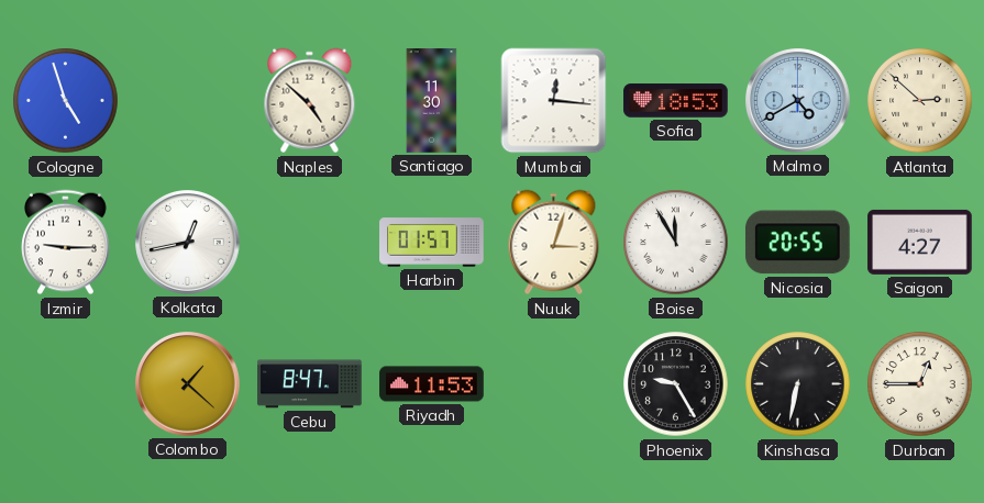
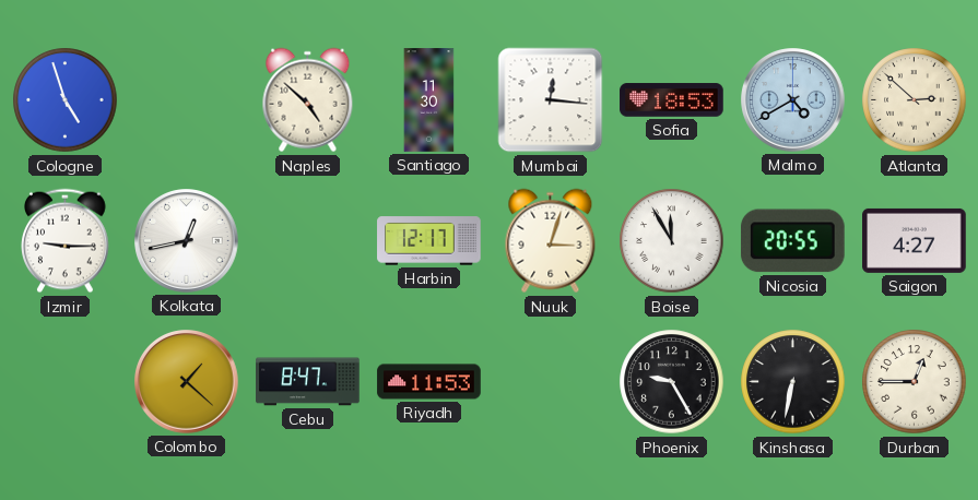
Harbin: 01:57 -> 12:17 (429, 241)
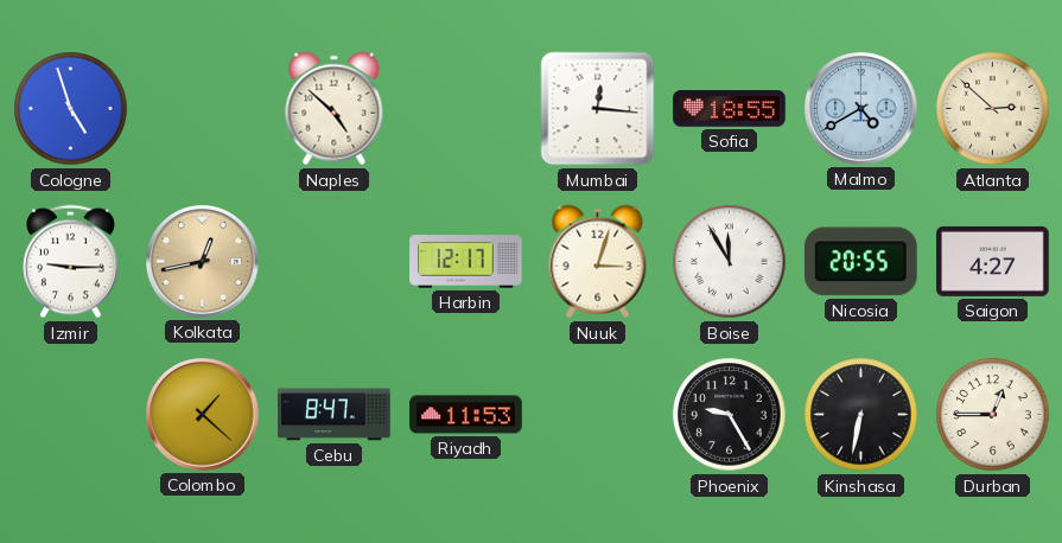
Santiago: 11:30 -> none (429, 100)
Sofia: 18:53 -> 18:55 (730, 109)
Kolkata dial: white -> champagne (203, 262)
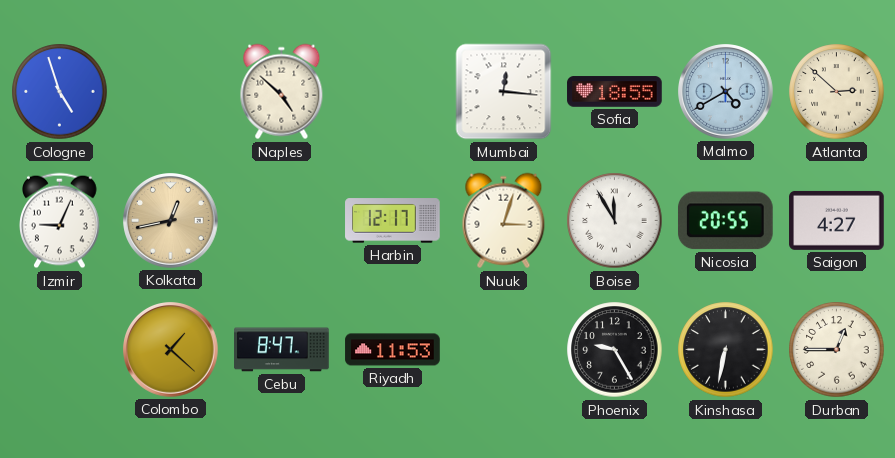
Izmir: 9:15 -> 9:04 (60, 221)
